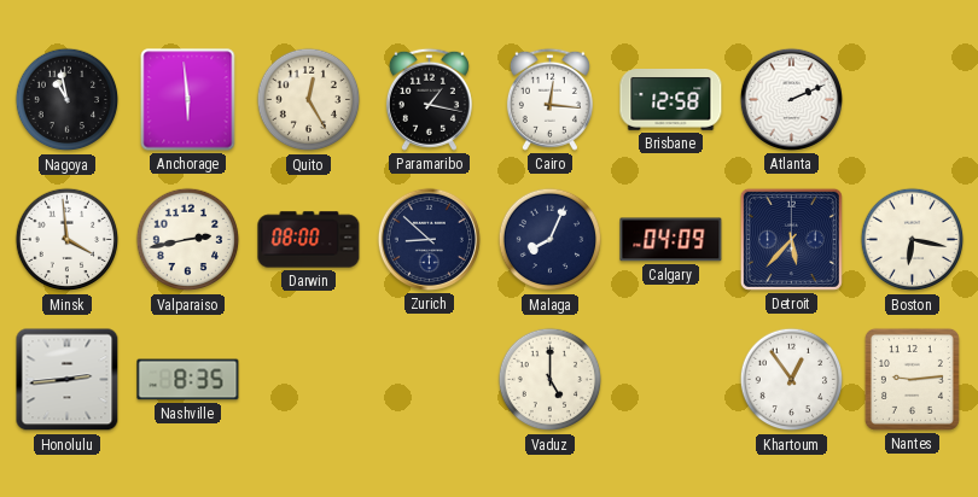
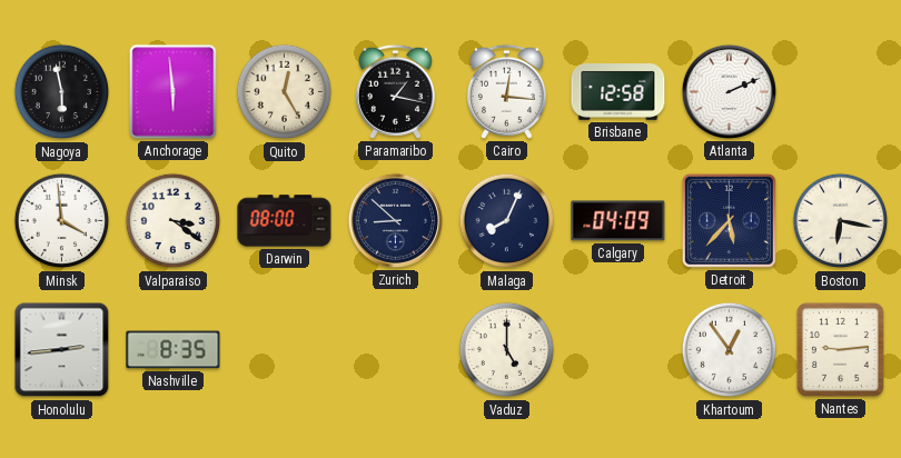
Nagoya: 10:58 -> 5:58 (62, 92)
Valparaiso: 2:43 -> 3:21 (174, 221)
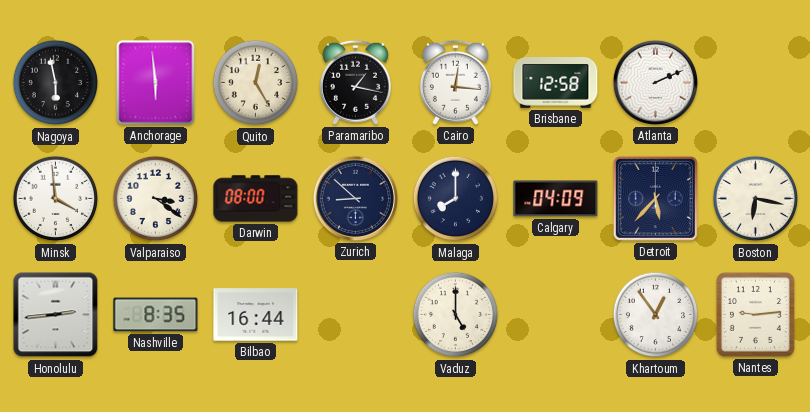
Malaga: 8:04 -> 8:00 (456, 199)
Bilbao: none -> 16:44 (256, 315)
